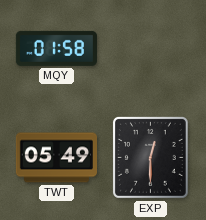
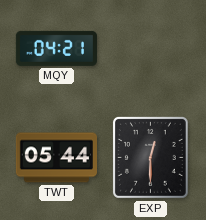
MQY: 01:58 -> 04:21 (56, 48)
TWT: 05:49 -> 05:44 (56, 158)
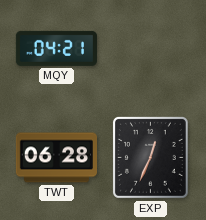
TWT: 05:44 -> 06:28 (56, 158)
EXP: 12:30 -> 12:34 (150, 157)
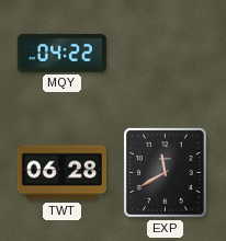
MQY: 04:21 -> 04:22 (61, 53)
EXP: 12:34 -> 11:40 (165, 172)
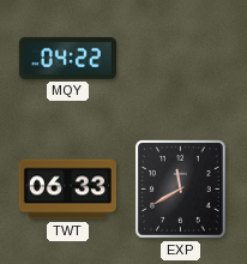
TWT: 06:28 -> 06:33 (67, 190)
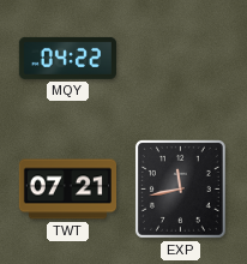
TWT: 06:33 -> 07:21 (67, 190)
EXP: 11:40 -> 11:43 (180, 188)
